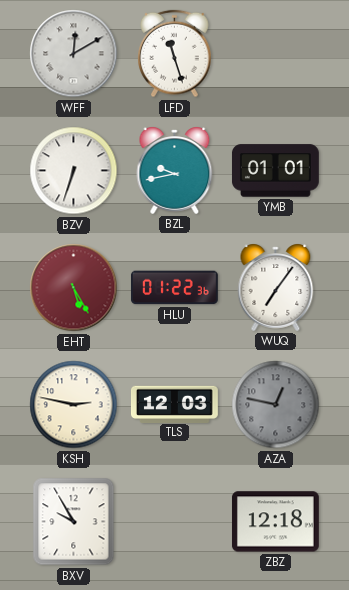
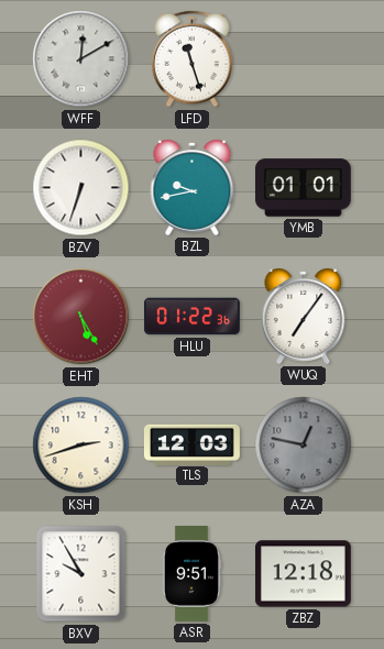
KSH: 2:47 -> 2:42 (81, 446)
ASR: none -> 9:51 (190, 574)
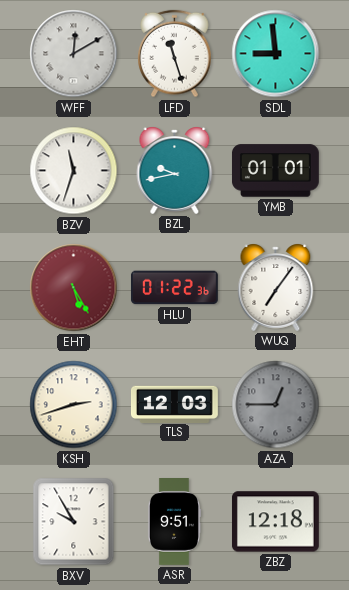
SDL: none -> 8:59 (276, 54)
BZV: 6:33 -> 11:33 (74, 171)
AZA: 12:47 -> 12:45 (276, 405)
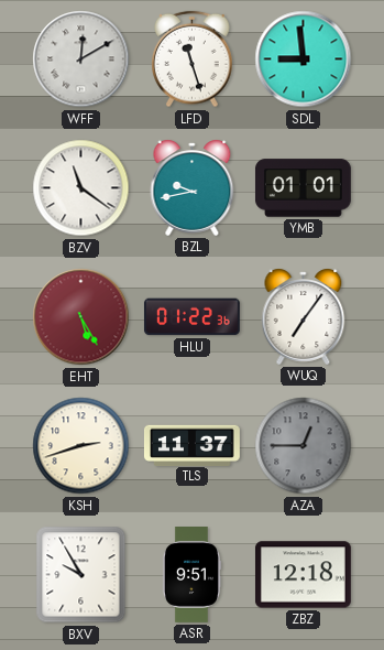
BZV: 11:33 -> 11:21 (81, 188)
TLS: 12:03 -> 11:37 (193, 445)
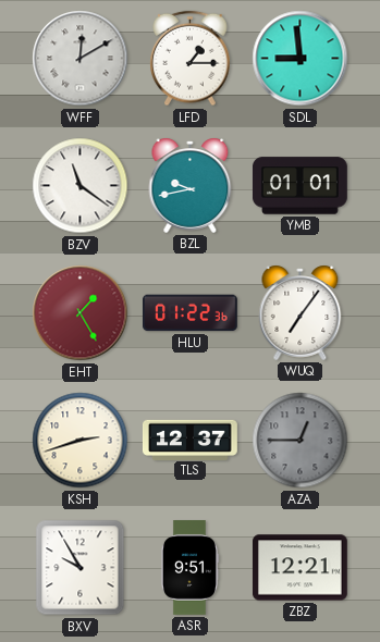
LFD: 11:27 -> 1:15 (191, 59)
EHT: 5:25 -> 1:25 (81, 313)
TLS: 11:37 -> 12:37 (191, 440)
ZBZ: 12:18 -> 12:21 (299, 568)
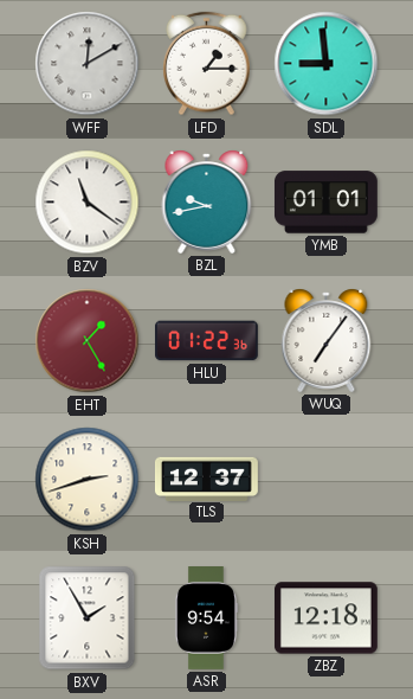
AZA: 12:45 -> none (301, 441)
BXV: 9:55 -> 1:55 (88, 618)
ASR: 9:51 -> 9:54 (205, 618)
ZBZ: 12:21 -> 12:18 (325, 618)
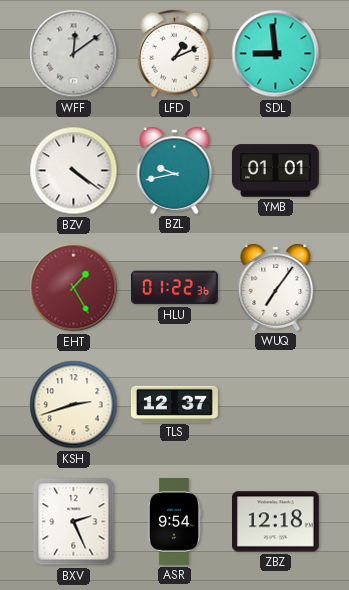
WFF: 12:10 -> 12:09 (74, 54)
LFD: 1:15 -> 1:11 (175, 54)
BZV: 11:21 -> 4:21 (74, 171)
BXV: 1:55 -> 2:26 (74, 522)
